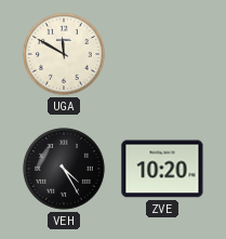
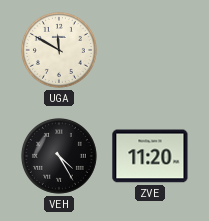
ZVE: 10:20 -> 11:20 (150, 156)
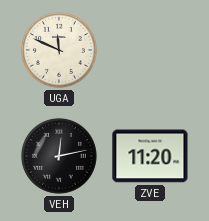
UGA: 11:50 -> 11:49 (59, 50)
VEH: 4:25 -> 12:13 (59, 156)
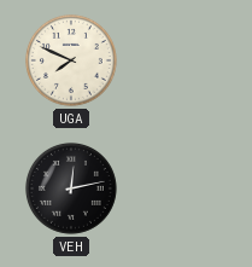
UGA: 11:49 -> 7:49 (71, 60)
ZVE: 11:20 -> none (150, 156)
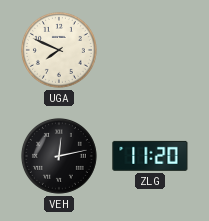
ZLG: none -> 11:20 (150, 156)
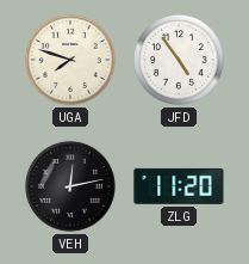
UGA: 7:49 -> 7:48 (70, 60)
JFD: none -> 4:54 (179, 60)
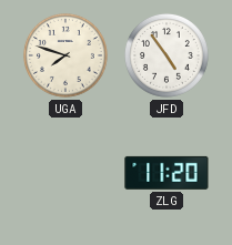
VEH: 12:13 -> none (70, 186)
